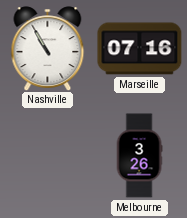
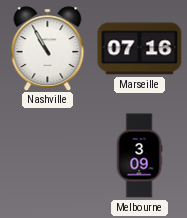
Melbourne: 3:26 -> 3:09 (139, 156)
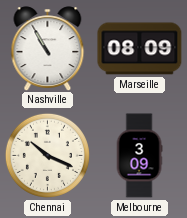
Marseille: 07:16 -> 08:09 (140, 49)
Chennai: none -> 10:19 (47, 155)
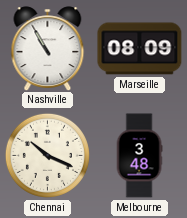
Melbourne: 3:09 -> 3:48 (139, 156)
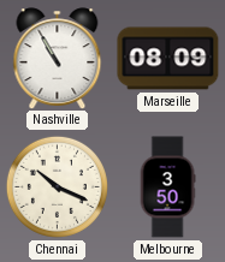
Melbourne: 3:48 -> 3:50 (167, 187)
